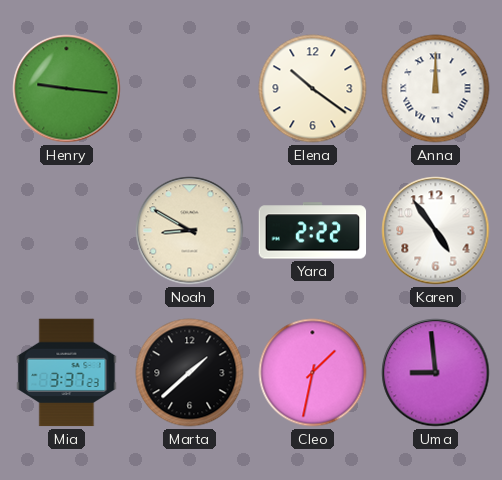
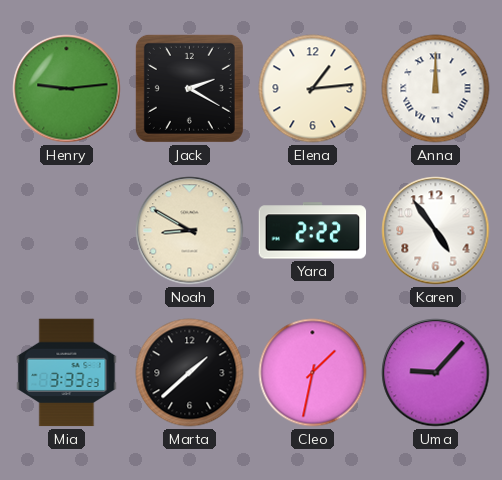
Henry: 9:16 -> 9:14 (67, 89)
Jack: none -> 2:20 (189, 88)
Elena: 10:21 -> 1:14 (313, 89)
Mia: 3:37 -> 3:33 (67, 373)
Uma: 8:59 -> 9:07 (436, 373)
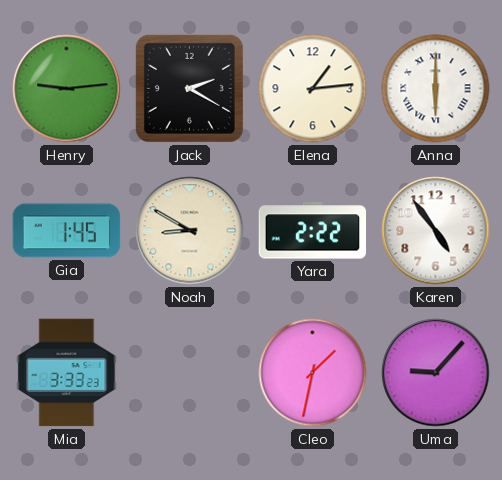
Anna: 12:00 -> 6:00 (436, 89)
Gia: none -> 1:45 (67, 231)
Marta: 1:38 -> none (190, 373)
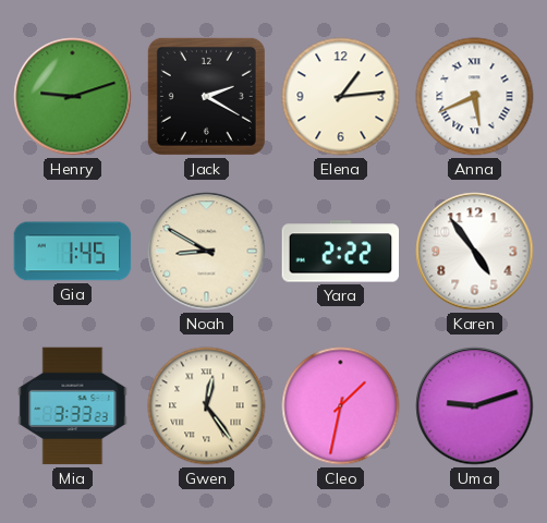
Henry: 9:14 -> 9:12 (73, 97)
Anna: 6:00 -> 5:41 (475, 97)
Gwen: none -> 12:24 (207, 406)
Uma: 9:07 -> 9:12 (475, 406)
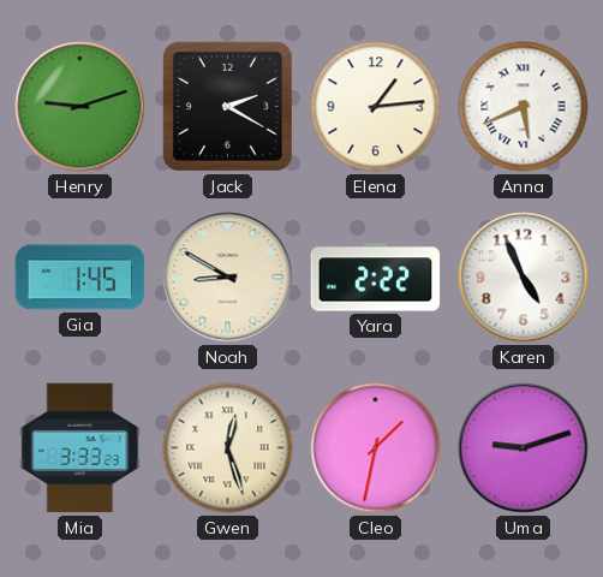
Karen: 4:54 -> 4:56 (524, 278)
Gwen: 12:24 -> 12:27 (228, 448)
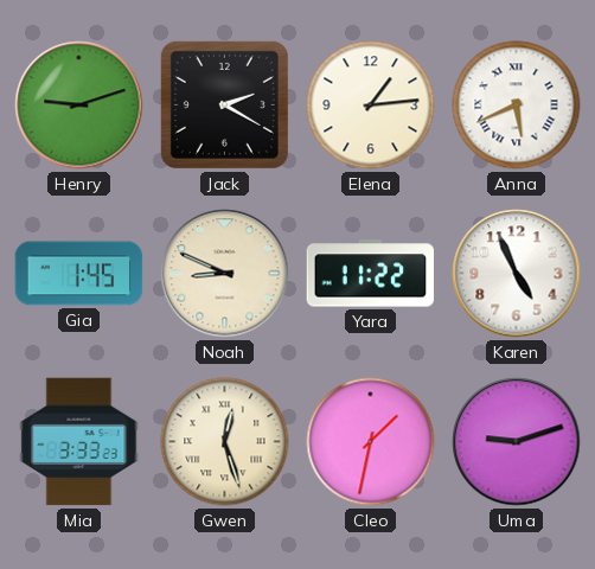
Noah: 8:50 -> 8:49 (225, 274)
Yara: 2:22 -> 11:22 (371, 274)
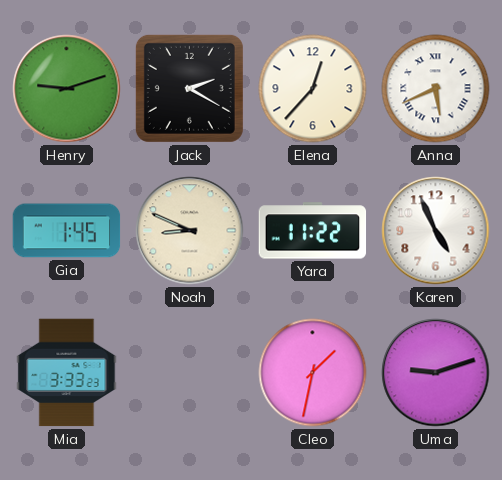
Elena: 1:14 -> 12:37 (313, 89)
Gwen: 12:27 -> none (225, 442)
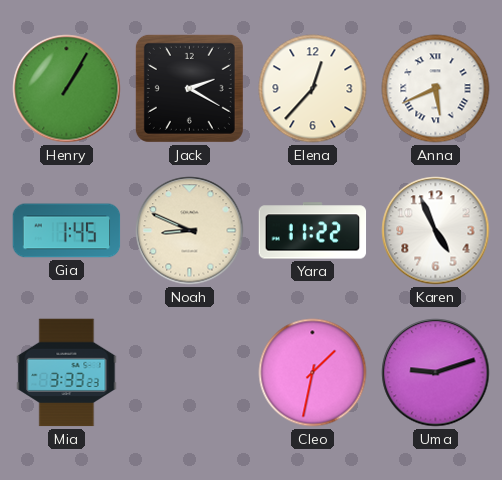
Henry: 9:12 -> 1:05 (67, 89)
